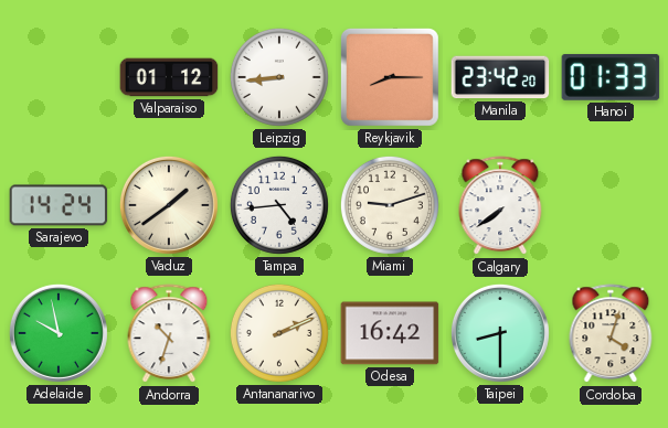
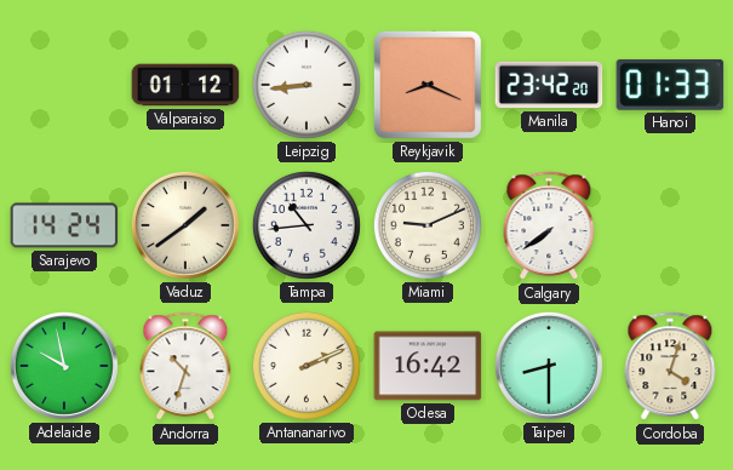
Reykjavik: 8:15 -> 8:19 (428, 85)
Tampa: 4:44 -> 10:44 (307, 225)
Miami: 9:12 -> 9:11 (428, 225)
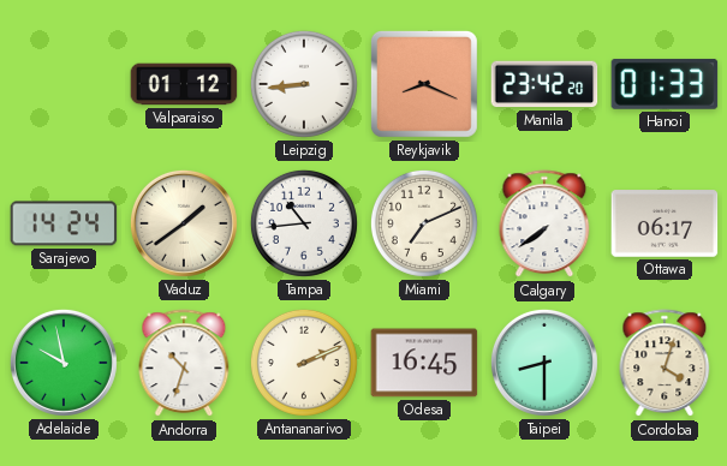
Miami: 9:11 -> 7:11 (424, 223)
Ottawa: none -> 06:17 (665, 223)
Odesa: 16:42 -> 16:45 (424, 363)
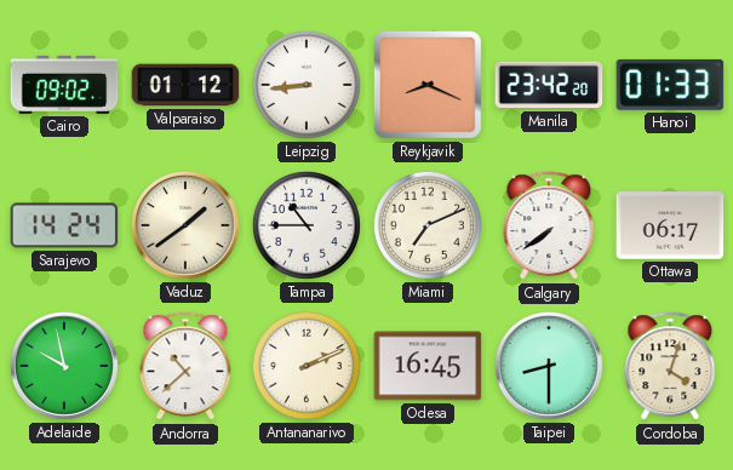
Cairo: none -> 09:02 (64, 85)
Tampa: 10:44 -> 10:45 (307, 225)
Andorra: 10:33 -> 10:38 (185, 367)
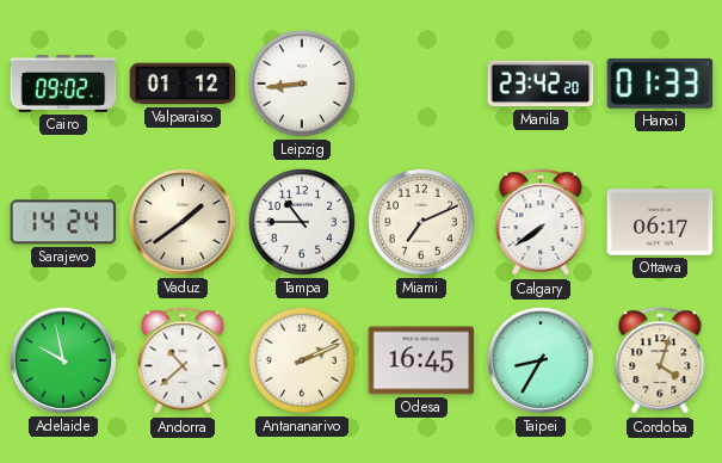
Reykjavik: 8:19 -> none (428, 85)
Taipei: 8:30 -> 8:35 (541, 360)
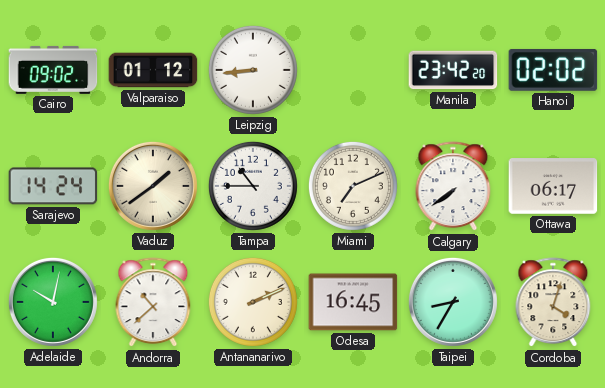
Hanoi: 01:33 -> 02:02 (553, 70)
Adelaide: 9:58 -> 10:02 (53, 302)
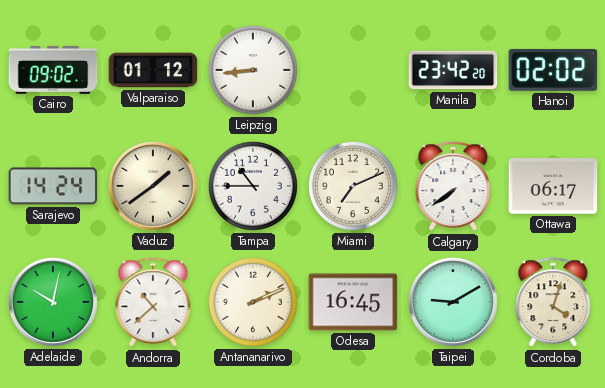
Taipei: 8:35 -> 9:10 (453, 302)
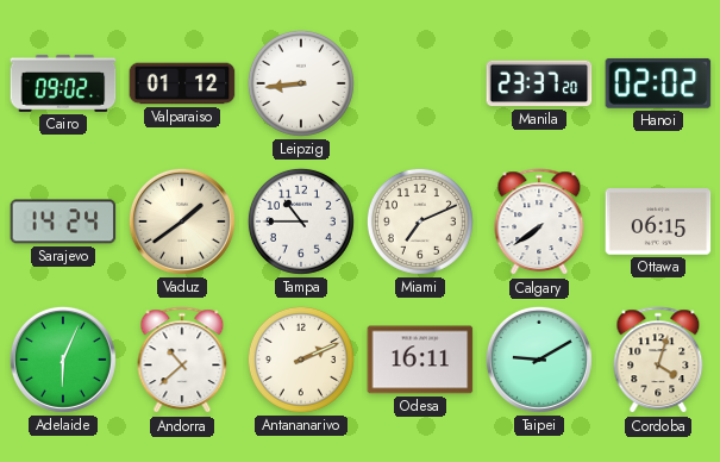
Manila: 23:42 -> 23:37 (539, 83)
Ottawa: 06:17 -> 06:15 (658, 221)
Adelaide: 10:02 -> 6:04 (63, 360)
Odesa: 16:45 -> 16:11 (420, 360)
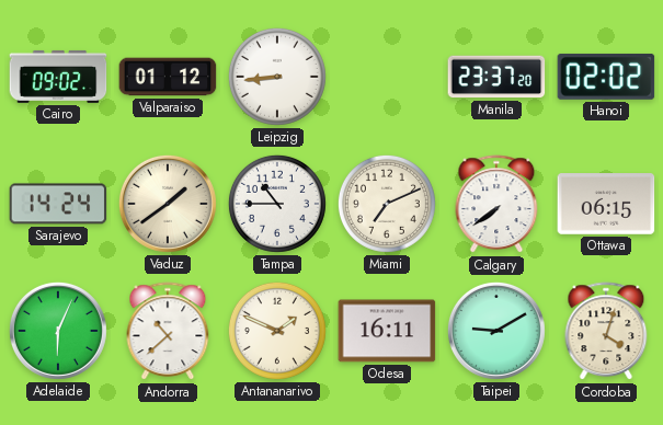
Antananarivo: 2:11 -> 1:49 (277, 331)
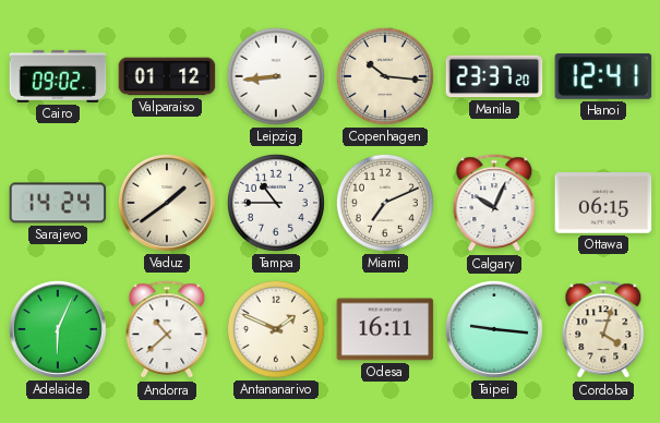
Copenhagen: none -> 10:16 (385, 76)
Hanoi: 02:02 -> 12:41 (603, 76)
Calgary: 7:39 -> 10:04 (494, 204)
Taipei: 9:10 -> 9:16 (494, 329)
